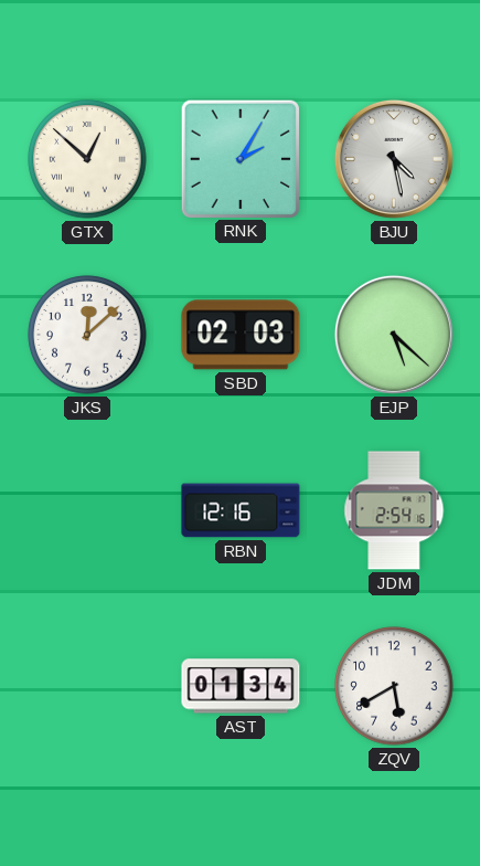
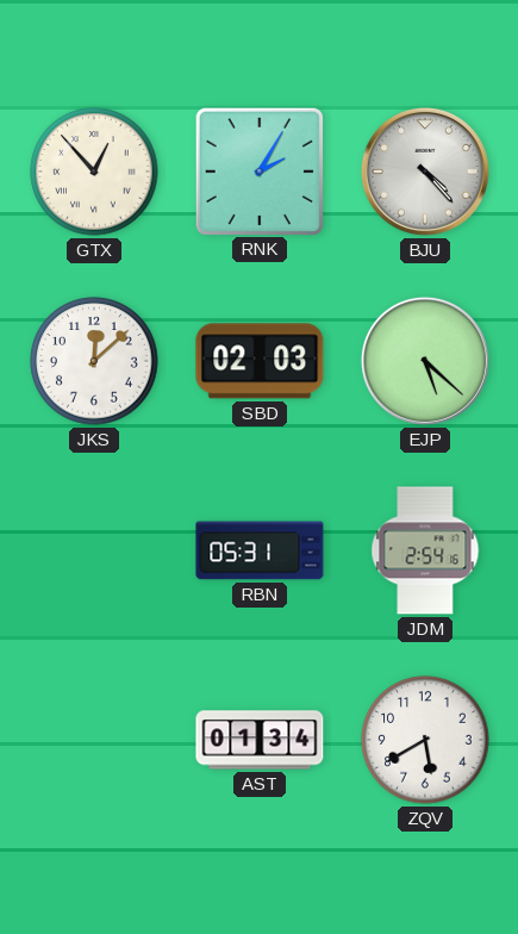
GTX: 12:52 -> 12:53 (94, 172)
BJU: 4:28 -> 4:23 (425, 172)
RBN: 12:16 -> 05:31 (260, 550)
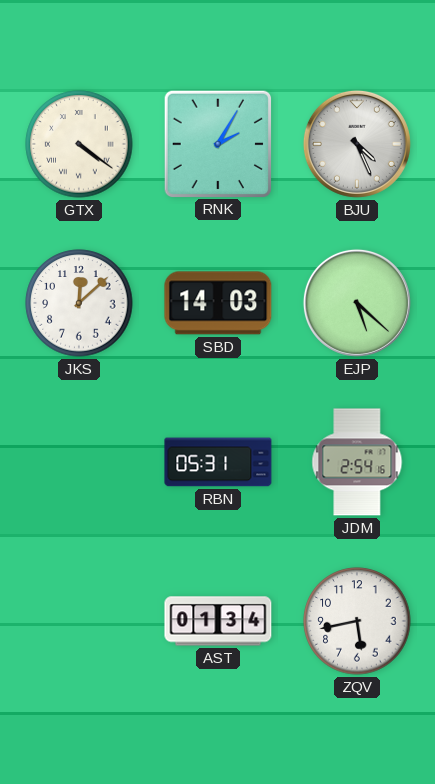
GTX: 12:53 -> 4:21 (79, 144)
BJU: 4:23 -> 4:26 (357, 144)
SBD: 02:03 -> 14:03 (218, 303)
ZQV: 5:40 -> 5:43 (357, 621)
